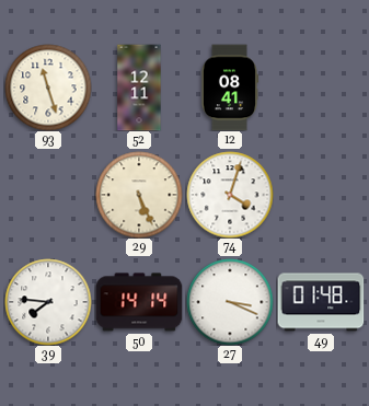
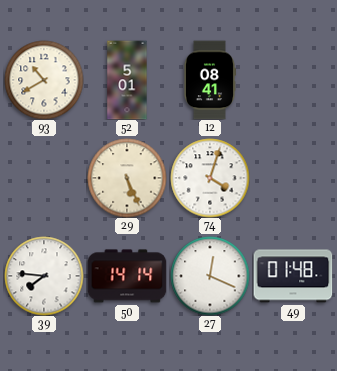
93: 11:27 -> 10:40 (44, 80)
52: 12:11 -> 5:01 (127, 80)
27: 3:19 -> 12:19 (210, 276)
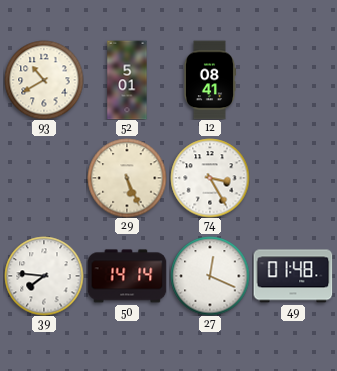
74: 4:03 -> 3:25 (210, 178)
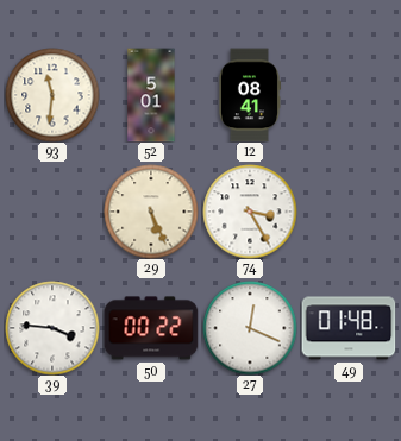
93: 10:40 -> 11:31 (52, 95)
39: 7:46 -> 3:46 (52, 328)
50: 14:14 -> 00:22 (151, 328)
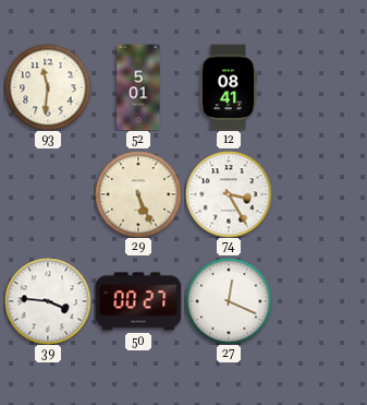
50: 00:22 -> 00:27 (138, 301)
49: 01:48 -> none (349, 328)
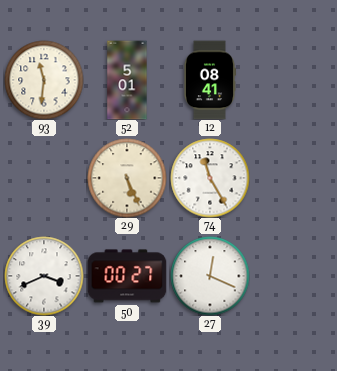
74: 3:25 -> 11:25 (210, 178)
39: 3:46 -> 3:41 (44, 276)
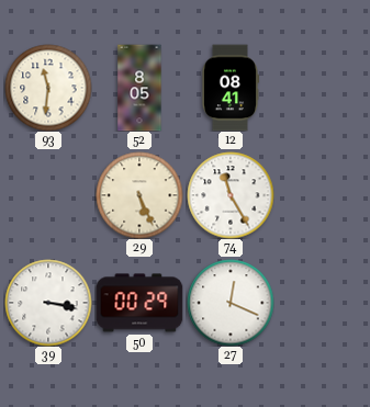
52: 5:01 -> 8:05 (139, 88)
39: 3:41 -> 3:17 (48, 303)
50: 00:27 -> 00:29 (139, 303)
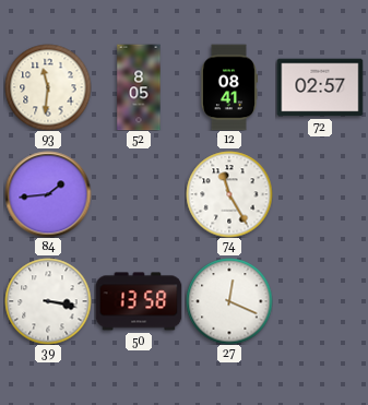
72: none -> 02:57 (320, 87)
84: none -> 1:44 (48, 194)
29: 5:26 -> none (139, 195)
50: 00:29 -> 13:58 (139, 301)
